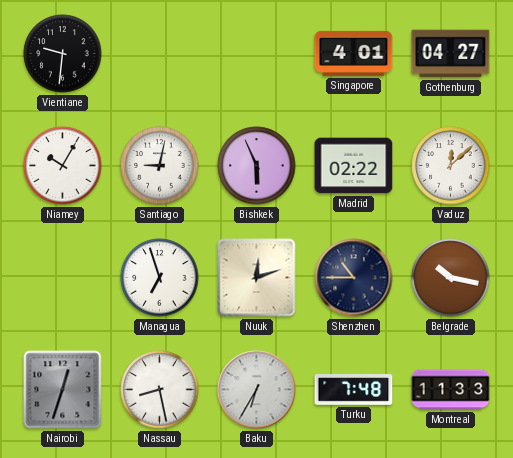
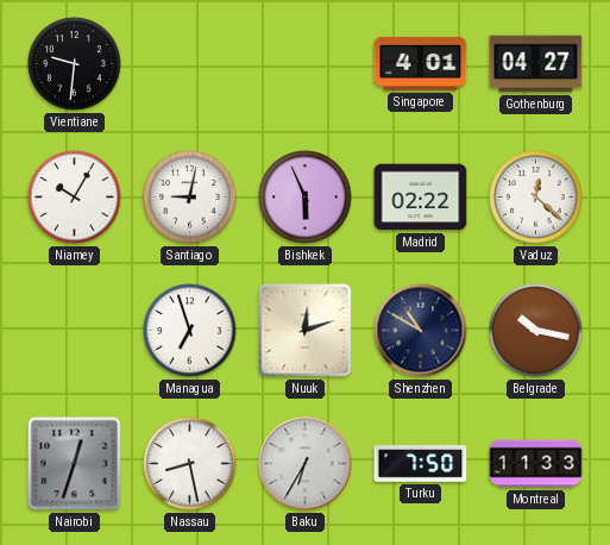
Vaduz: 12:08 -> 12:22 (536, 198)
Shenzhen: 10:45 -> 10:50 (421, 331)
Turku: 7:48 -> 7:50 (421, 464)
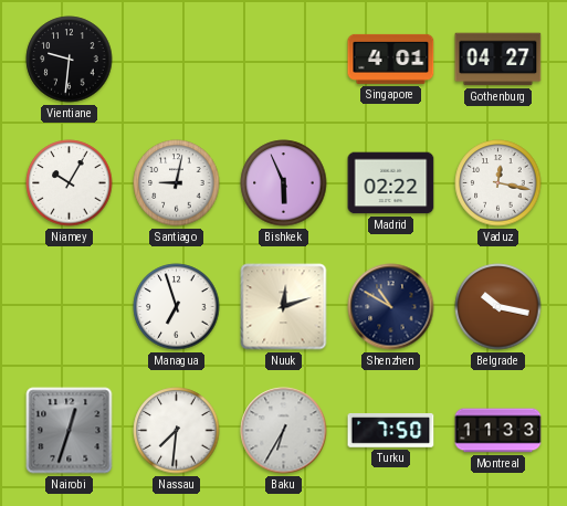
Vaduz: 12:22 -> 12:17 (498, 183)
Nassau: 8:28 -> 7:31 (177, 431)
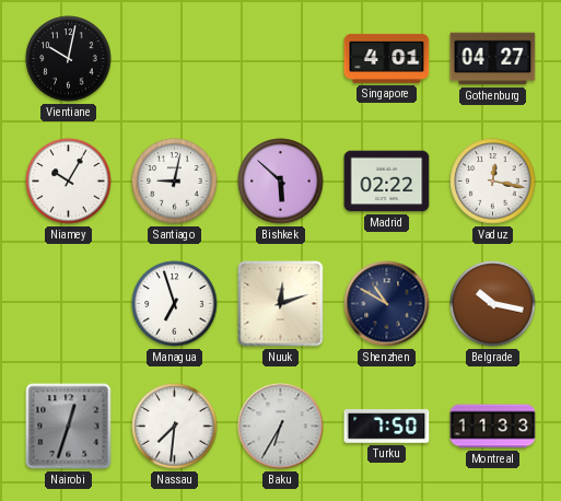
Vientiane: 9:31 -> 10:02 (69, 59)
Bishkek: 5:56 -> 5:52 (281, 182)
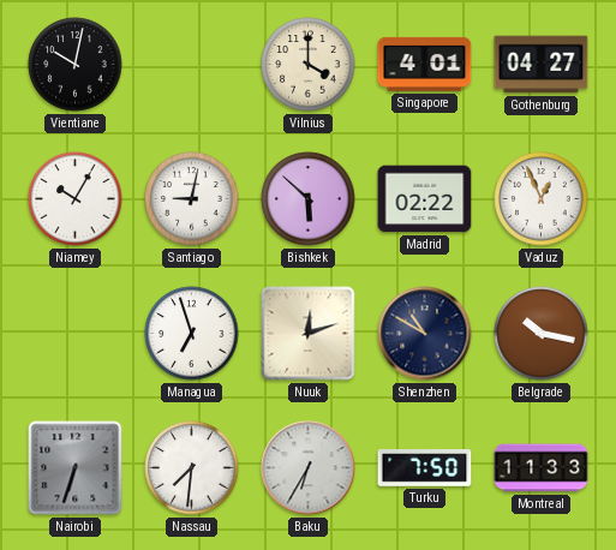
Vilnius: none -> 4:00 (309, 65)
Vaduz: 12:17 -> 12:56 (542, 199)
Nairobi: 12:33 -> 6:33 (76, 468)
